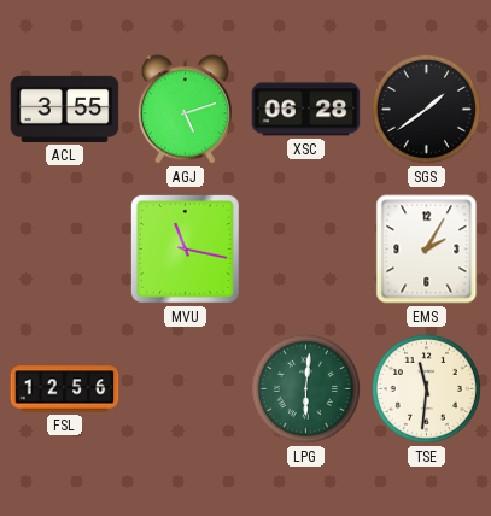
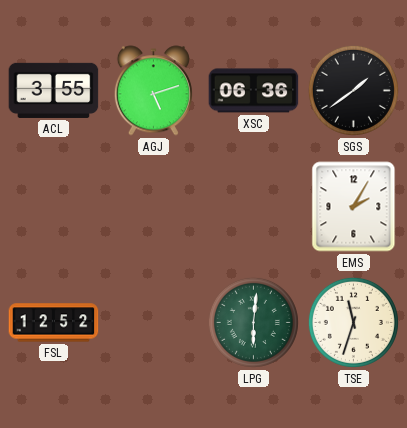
XSC: 06:28 -> 06:36 (254, 91)
MVU: 11:17 -> none (186, 250)
FSL: 12:56 -> 12:52 (54, 323)
TSE: 11:31 -> 11:33 (353, 322)
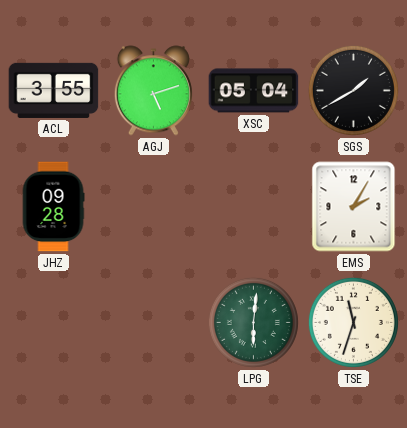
XSC: 06:36 -> 05:04 (254, 91)
SGS: 1:39 -> 1:40 (353, 90)
JHZ: none -> 09:28 (53, 207)
FSL: 12:52 -> none (54, 323)
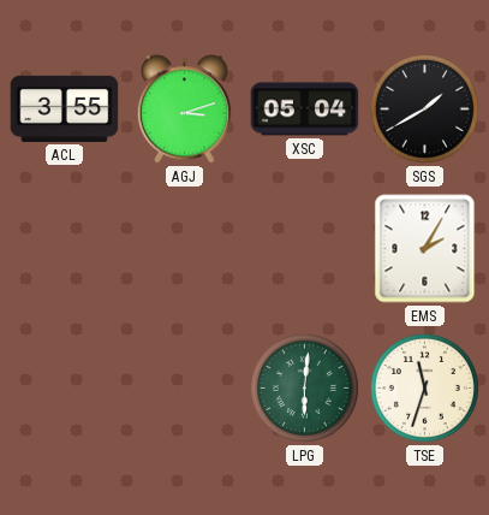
AGJ: 5:12 -> 3:12 (184, 109)
JHZ: 09:28 -> none (53, 207)
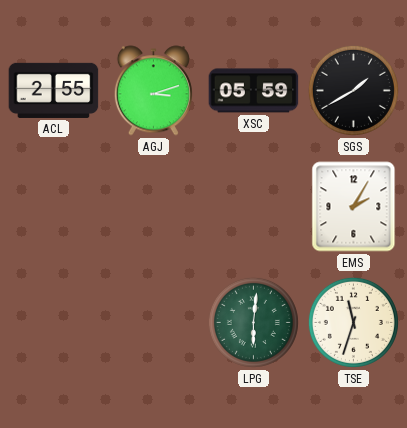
ACL: 3:55 -> 2:55 (54, 90)
XSC: 05:04 -> 05:59 (254, 91)
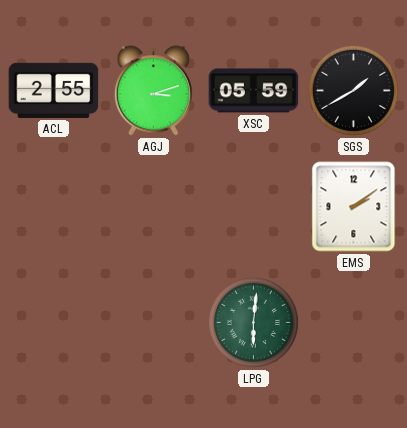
EMS: 2:05 -> 2:09 (354, 207)
TSE: 11:33 -> none (353, 322)
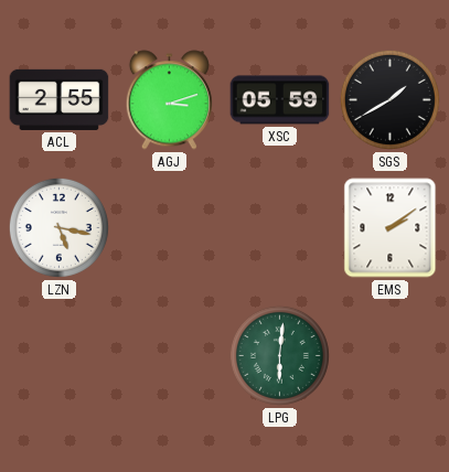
LZN: none -> 5:17 (58, 227)
